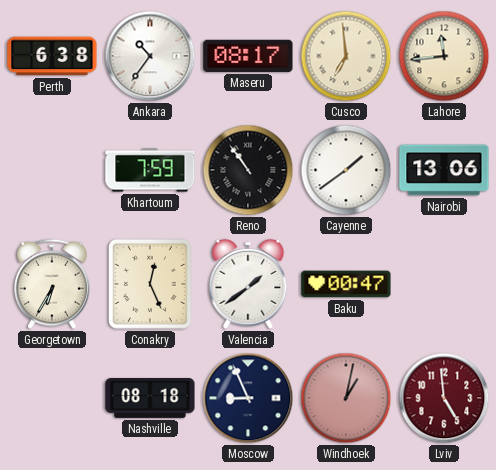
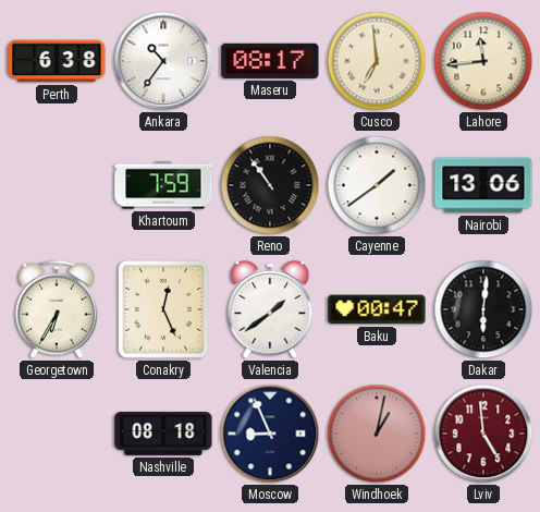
Dakar: none -> 6:01 (483, 309)
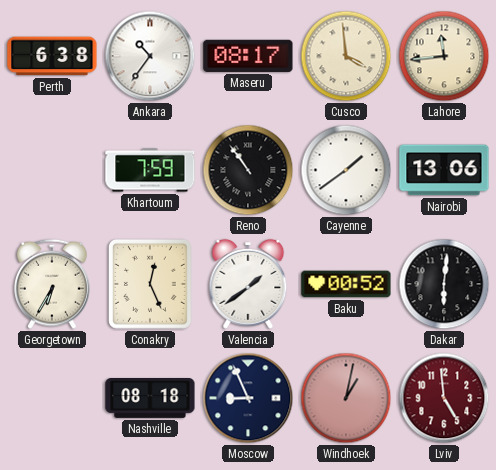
Cusco: 6:59 -> 3:59 (346, 56)
Baku: 00:47 -> 00:52 (346, 284)
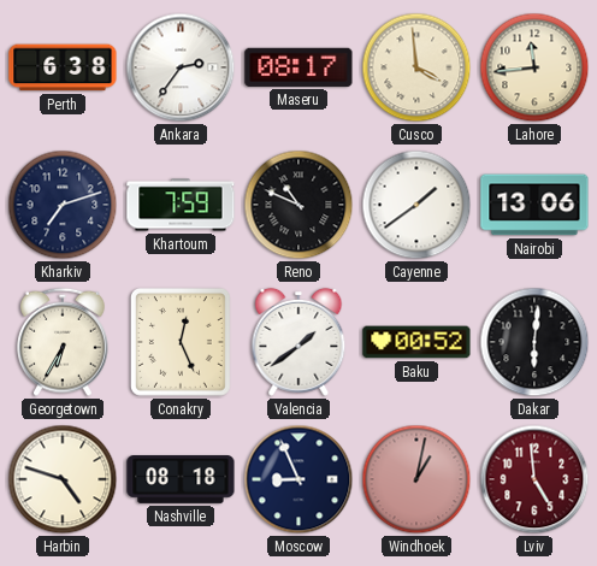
Ankara: 10:36 -> 2:36 (181, 67)
Kharkiv: none -> 7:12 (63, 205)
Reno: 10:54 -> 10:49 (298, 205)
Harbin: none -> 4:48 (63, 479)
